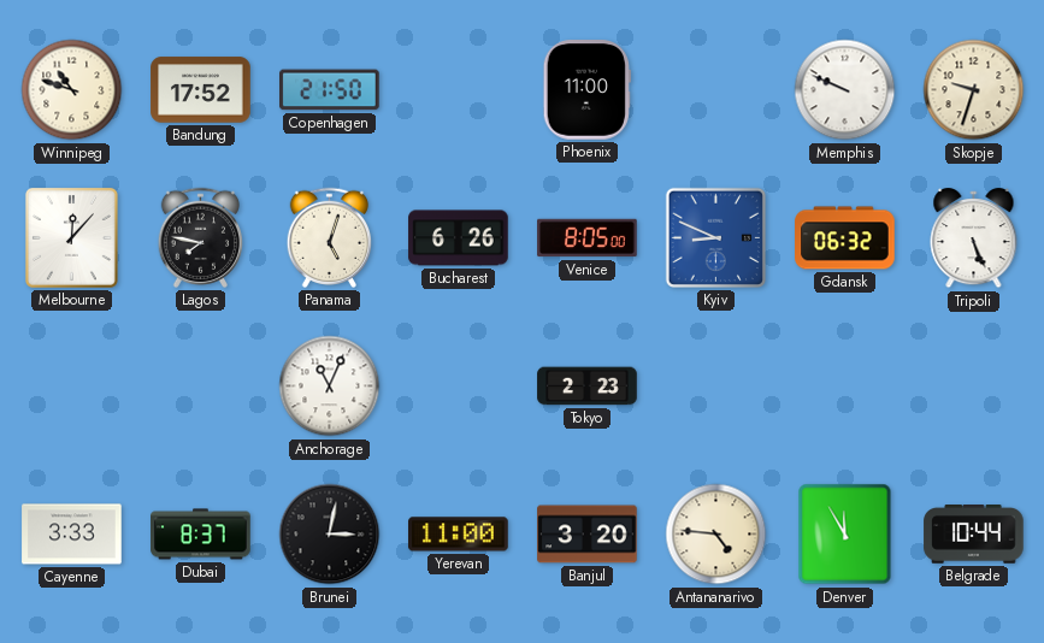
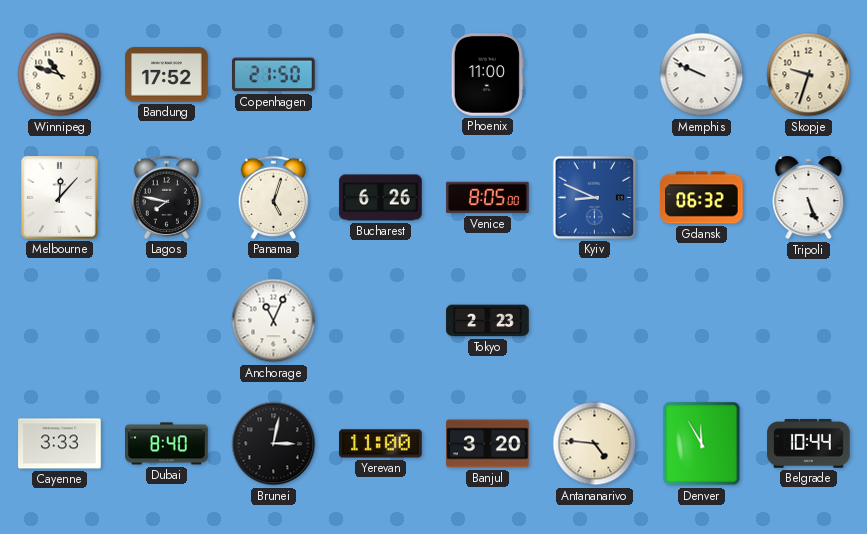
Dubai: 8:37 -> 8:40 (167, 444)
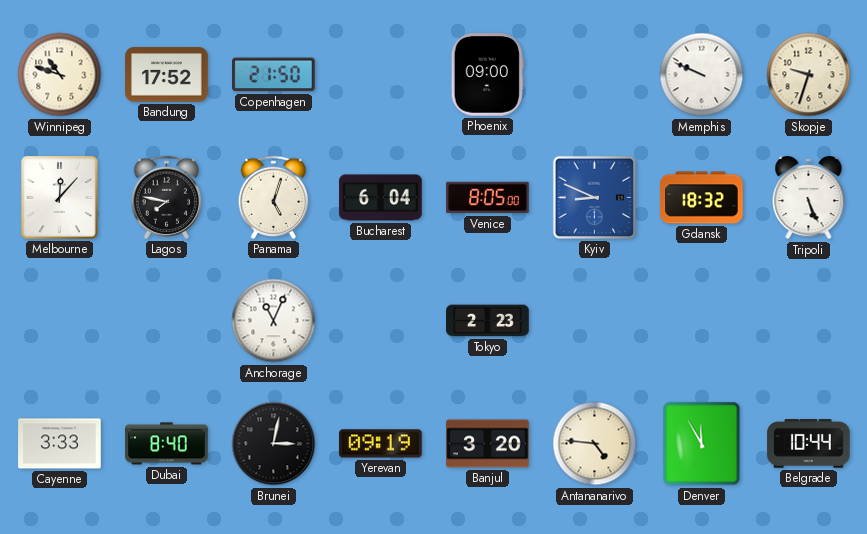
Phoenix: 11:00 -> 09:00 (487, 75)
Bucharest: 6:26 -> 6:04 (381, 198)
Gdansk: 06:32 -> 18:32 (702, 198)
Yerevan: 11:00 -> 09:19 (381, 444)
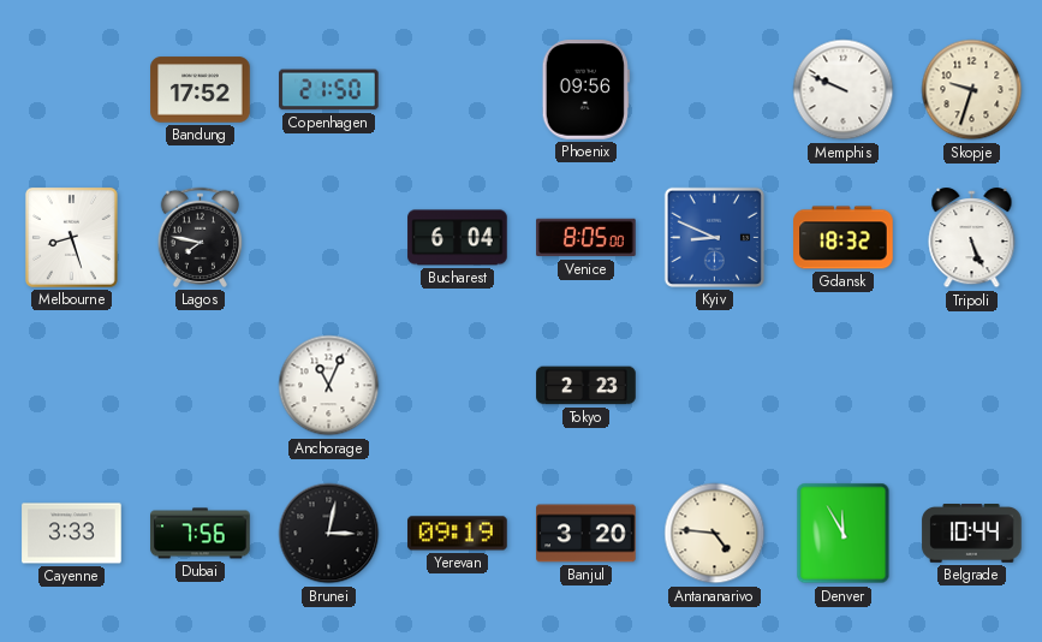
Winnipeg: 10:48 -> none (60, 75)
Phoenix: 09:00 -> 09:56 (585, 90)
Melbourne: 12:07 -> 8:27 (71, 237)
Panama: 5:03 -> none (274, 197)
Dubai: 8:40 -> 7:56 (201, 534)
